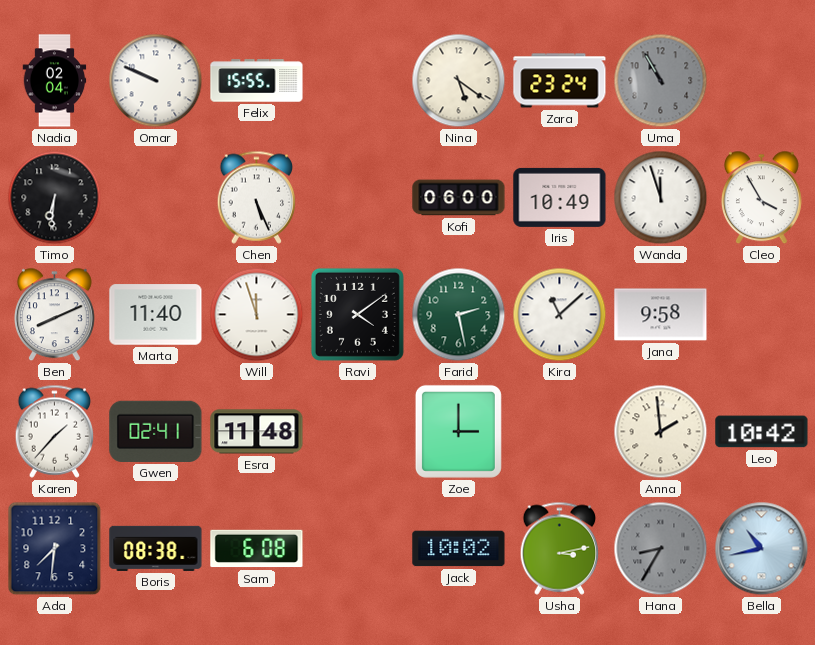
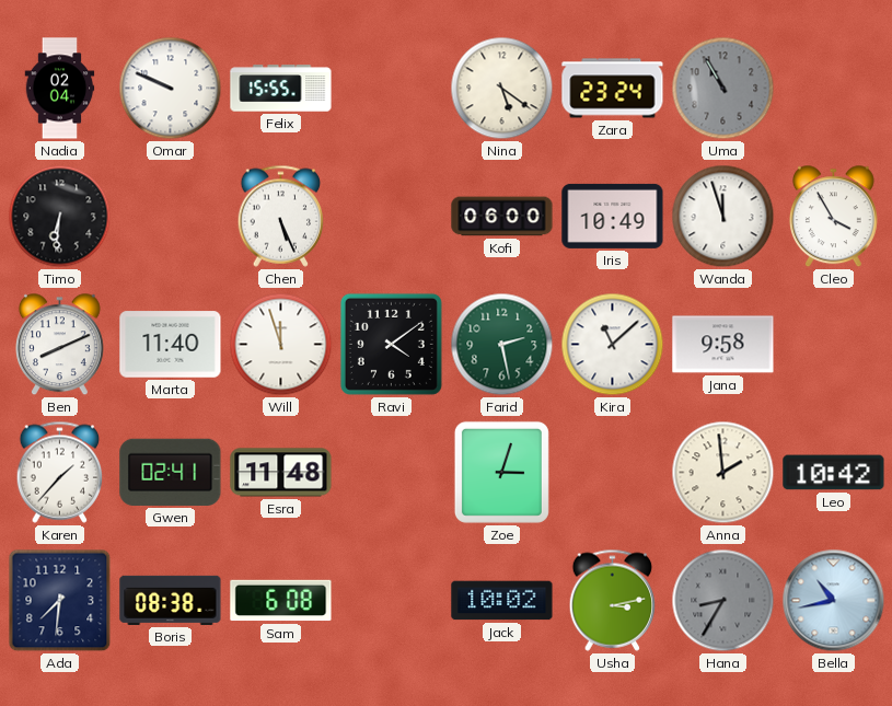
Zoe: 3:00 -> 3:03 (501, 472)
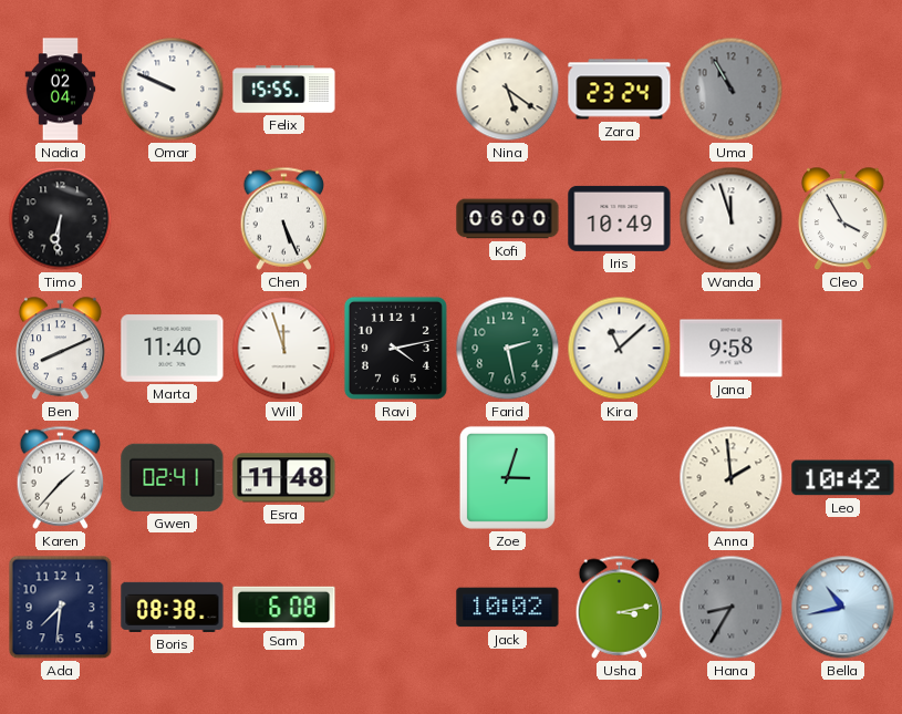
Ravi: 4:09 -> 4:13 (395, 348)
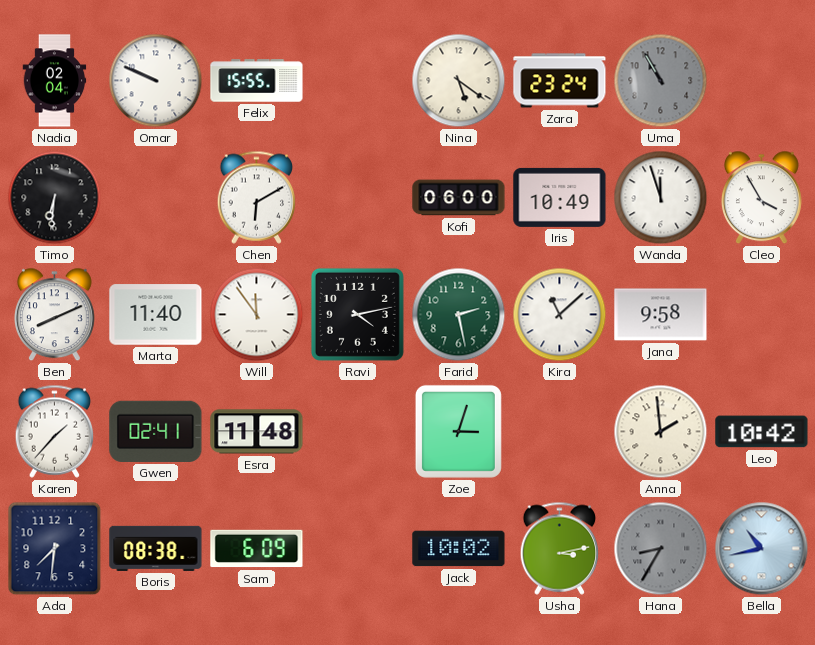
Chen: 5:26 -> 6:10 (257, 197)
Will: 11:57 -> 11:54 (257, 315)
Sam: 6:08 -> 6:09 (257, 549)
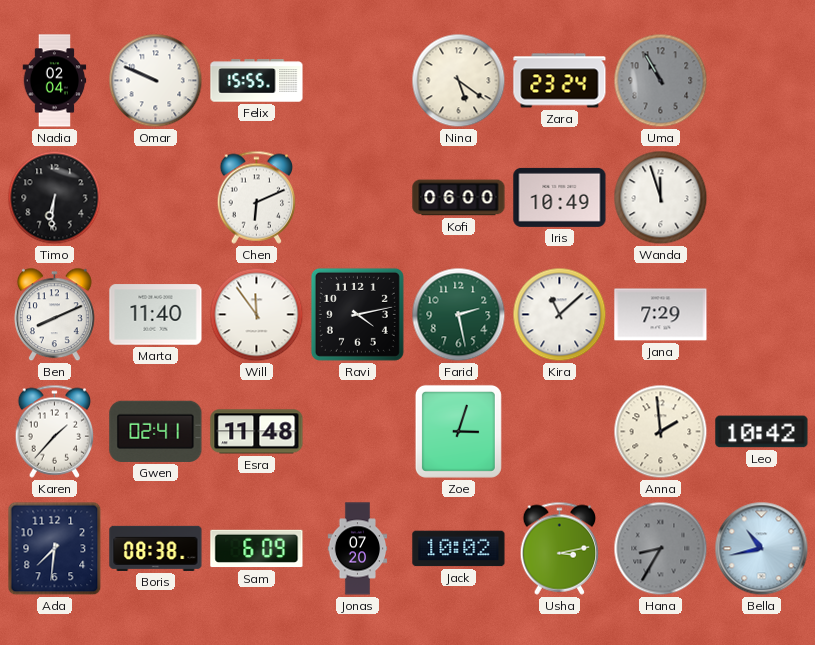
Chen: 6:10 -> 6:11 (257, 197)
Cleo: 3:55 -> none (761, 198)
Jana: 9:58 -> 7:29 (661, 315)
Jonas: none -> 07:20 (358, 549)
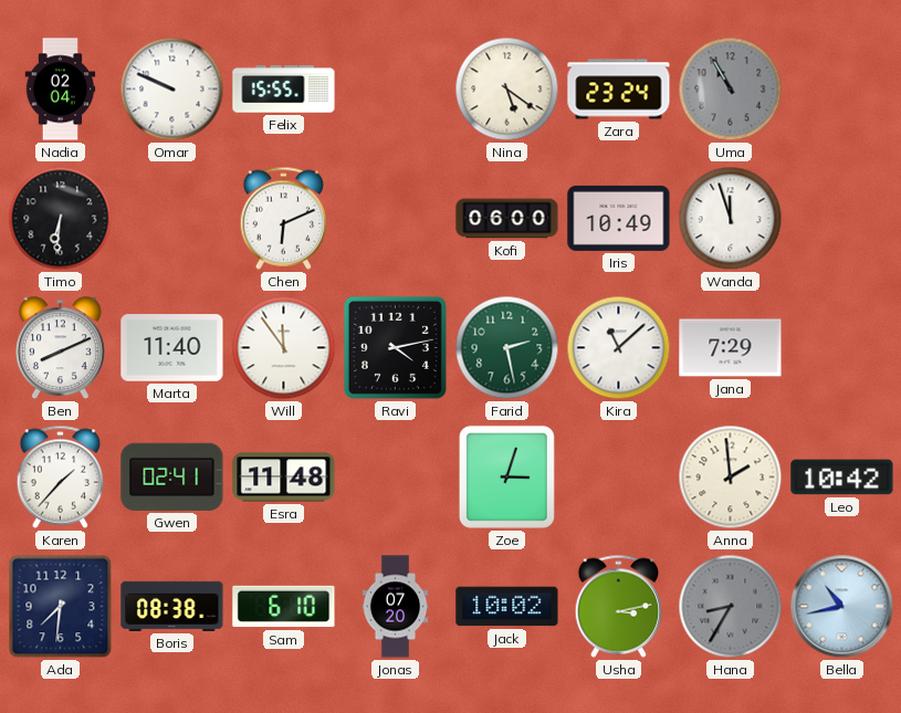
Sam: 6:09 -> 6:10 (284, 607)
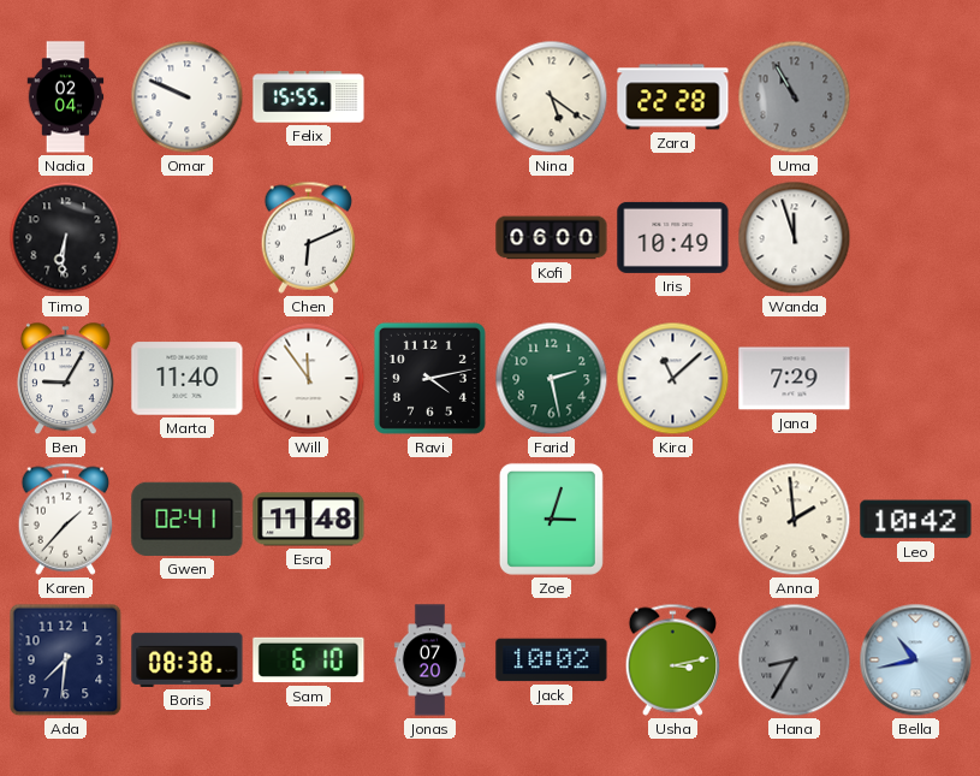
Zara: 23:24 -> 22:28 (673, 97)
Ben: 8:11 -> 9:05 (65, 379)
